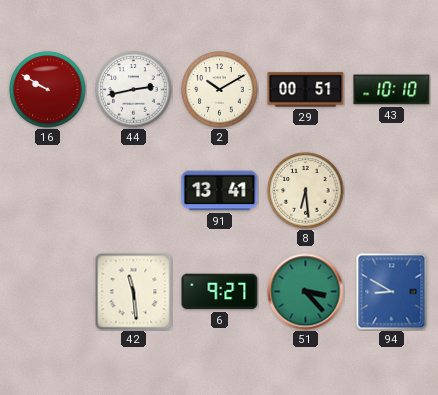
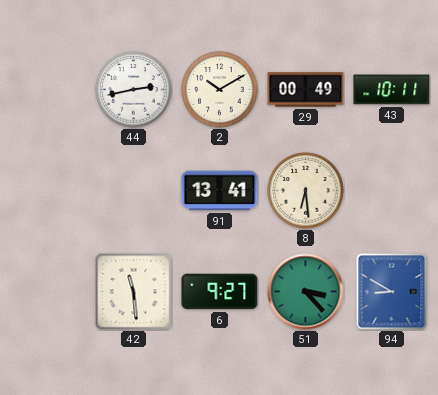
16: 9:50 -> none (48, 90)
29: 00:51 -> 00:49 (306, 90)
43: 10:10 -> 10:11 (392, 90)
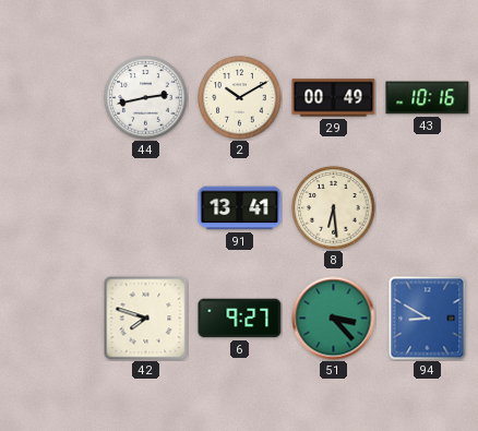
43: 10:11 -> 10:16 (428, 98)
42: 11:29 -> 7:48 (145, 319)
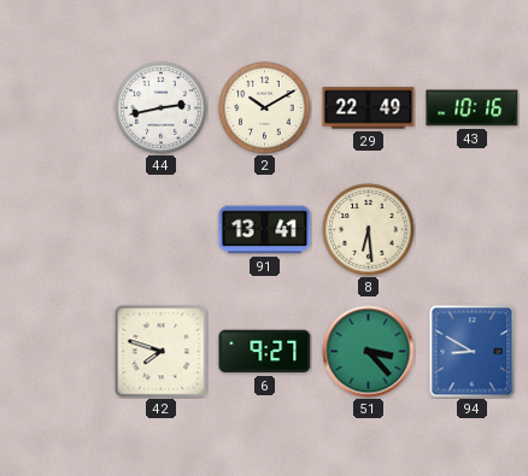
29: 00:49 -> 22:49 (369, 108)
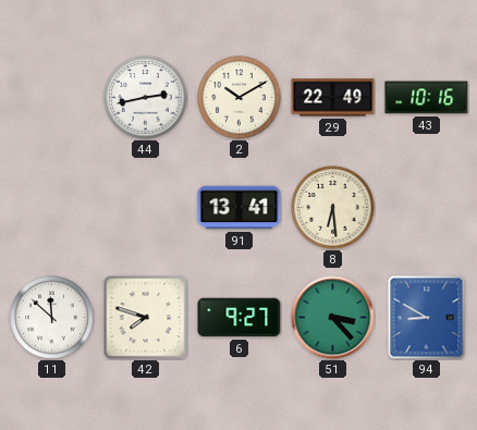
11: none -> 11:52 (52, 318)
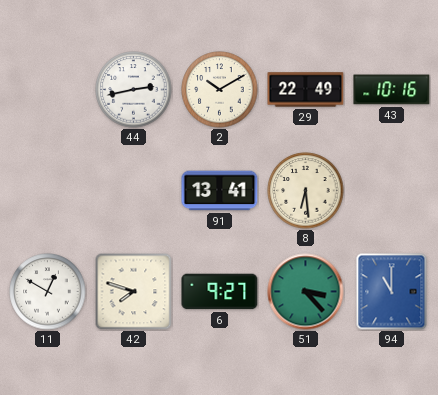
11: 11:52 -> 12:50 (48, 292)
94: 8:50 -> 11:00 (392, 292)
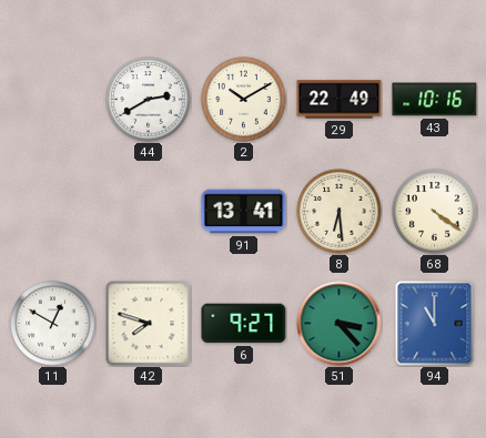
44: 2:43 -> 2:40 (149, 100)
68: none -> 4:21 (435, 212)
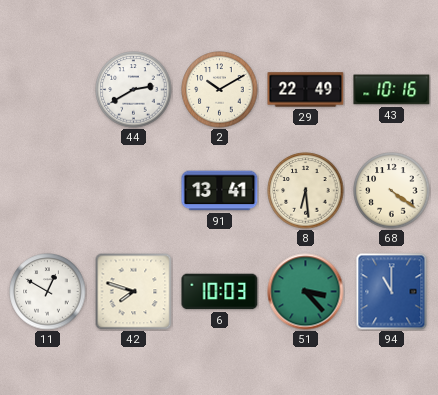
6: 9:27 -> 10:03 (220, 292)
